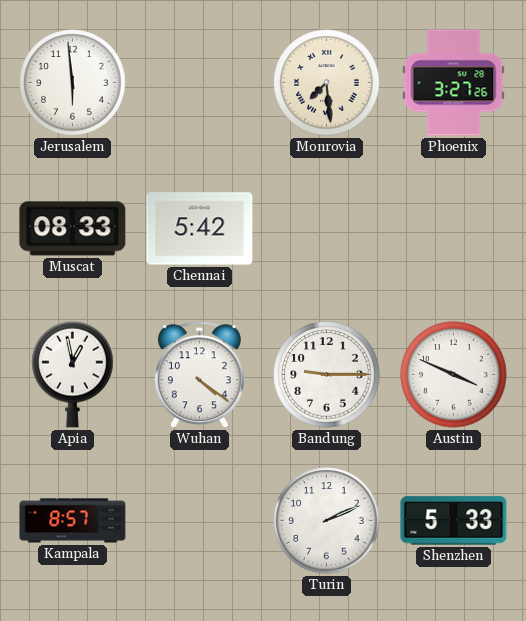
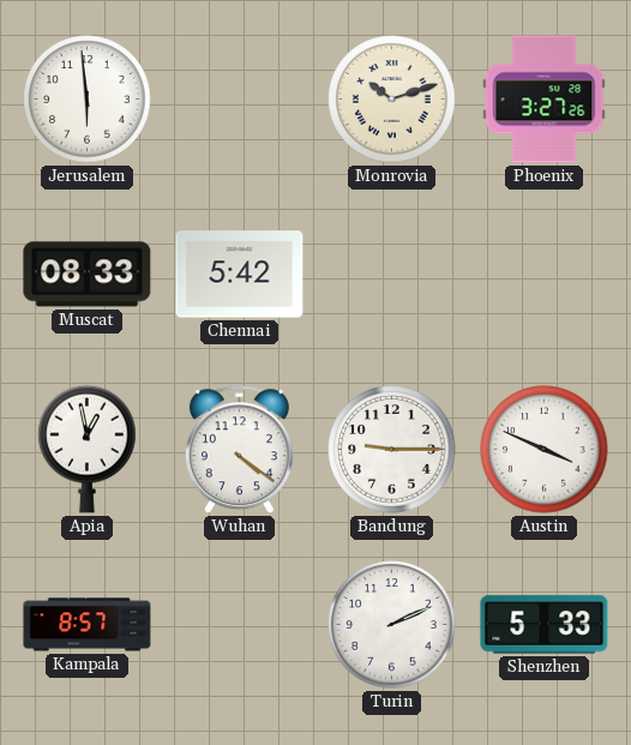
Monrovia: 7:29 -> 10:12 (392, 100)
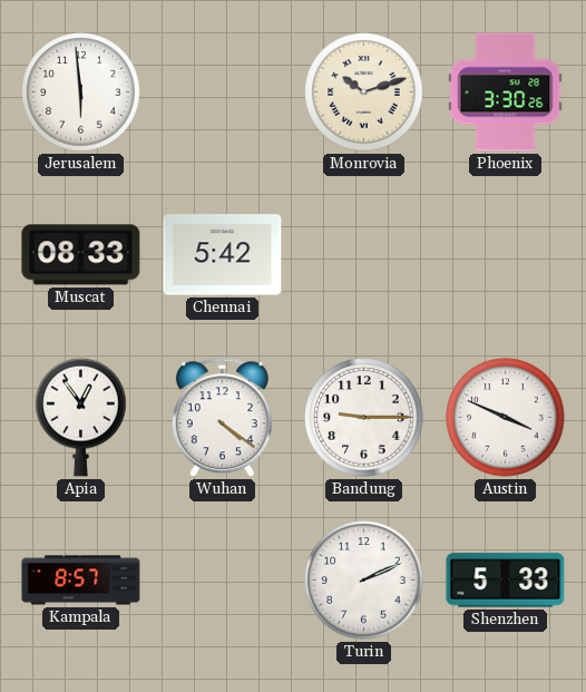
Phoenix: 3:27 -> 3:30 (506, 92)
Apia: 12:58 -> 12:54 (81, 417)
